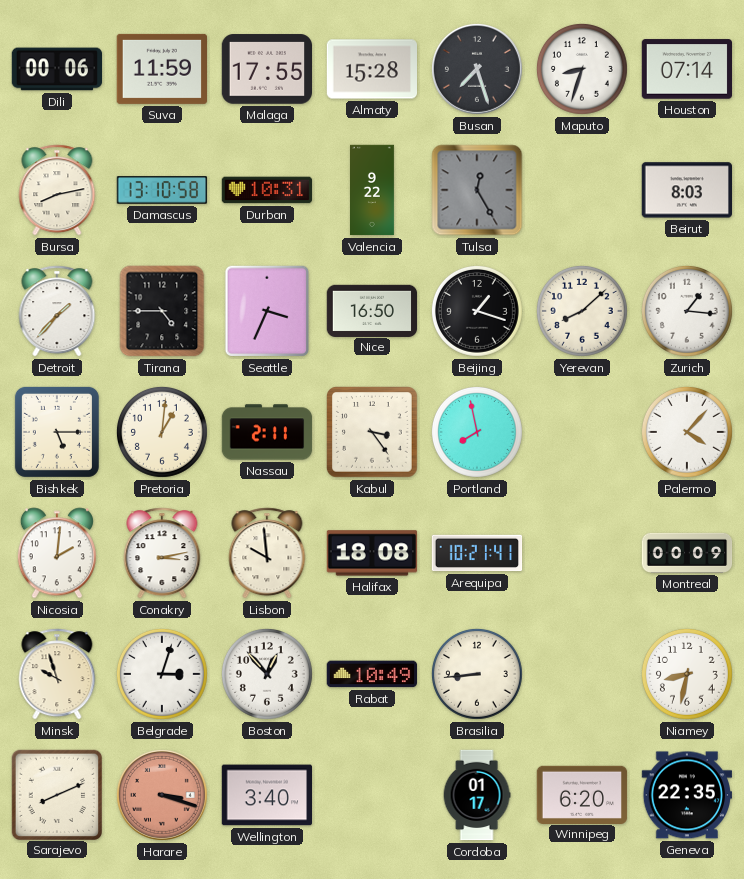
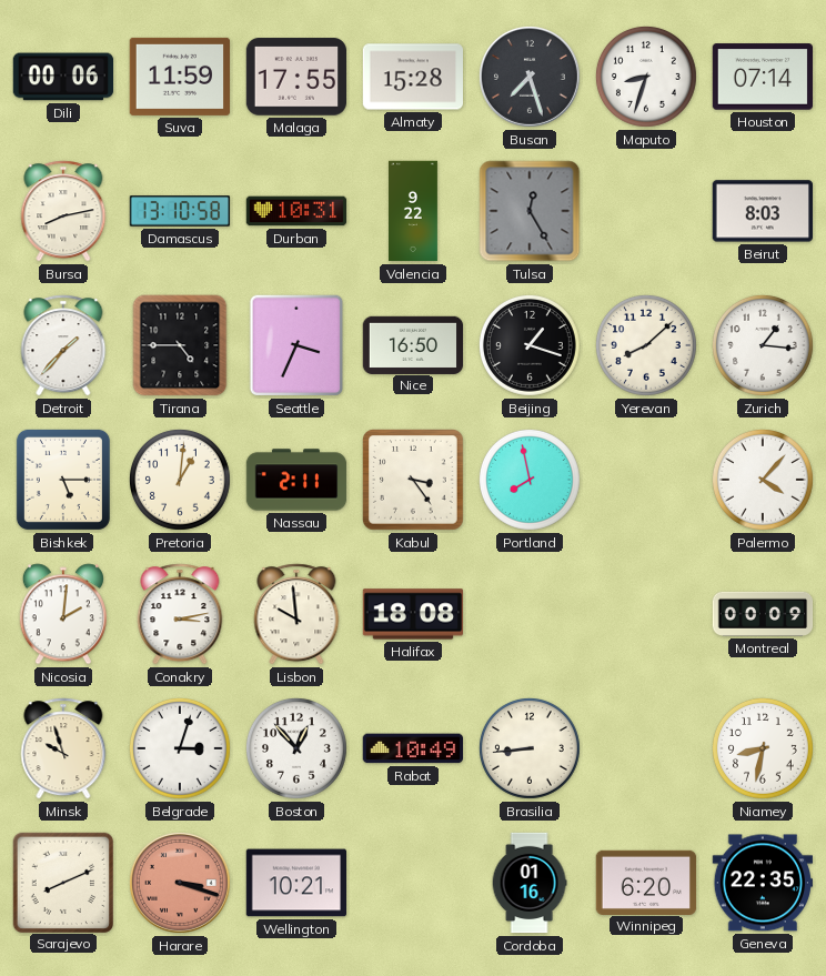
Arequipa: 10:21 -> none (477, 553)
Wellington: 3:40 -> 10:21 (295, 883)
Cordoba: 01:17 -> 01:16 (530, 883)
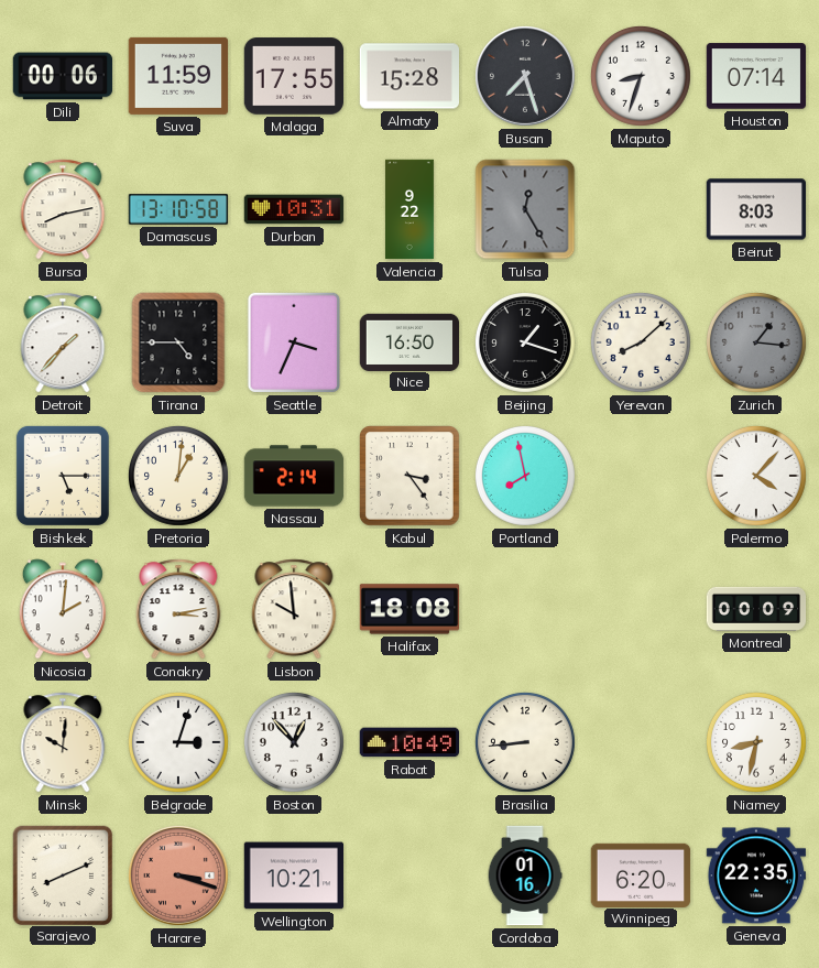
Zurich dial: white -> grey (756, 342)
Nassau: 2:11 -> 2:14 (294, 476)
Minsk: 9:57 -> 10:01 (63, 742)
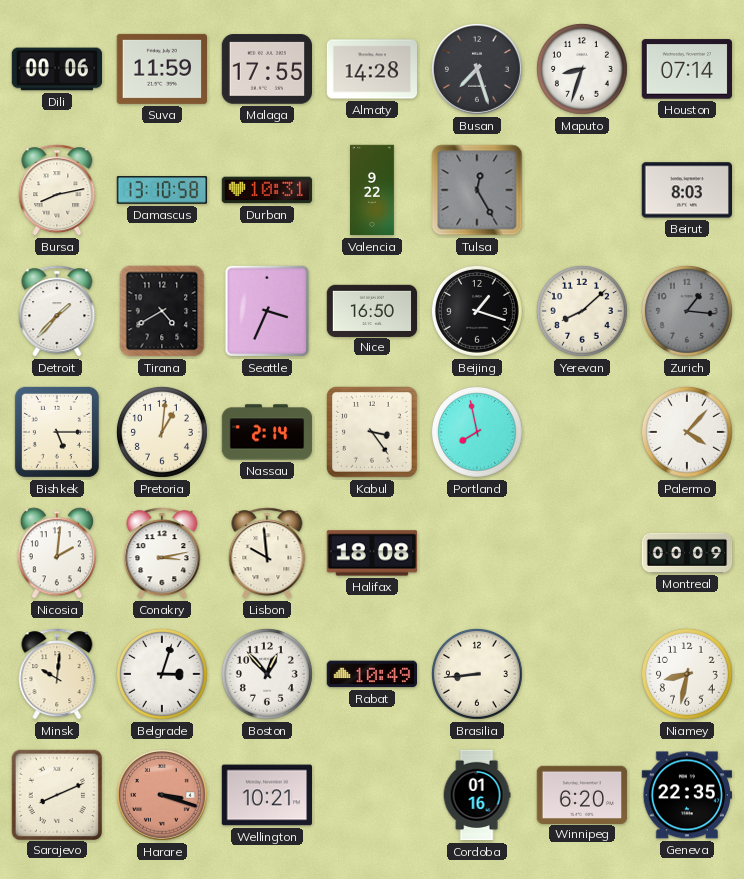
Almaty: 15:28 -> 14:28 (372, 69)
Tirana: 4:45 -> 4:40 (162, 311)
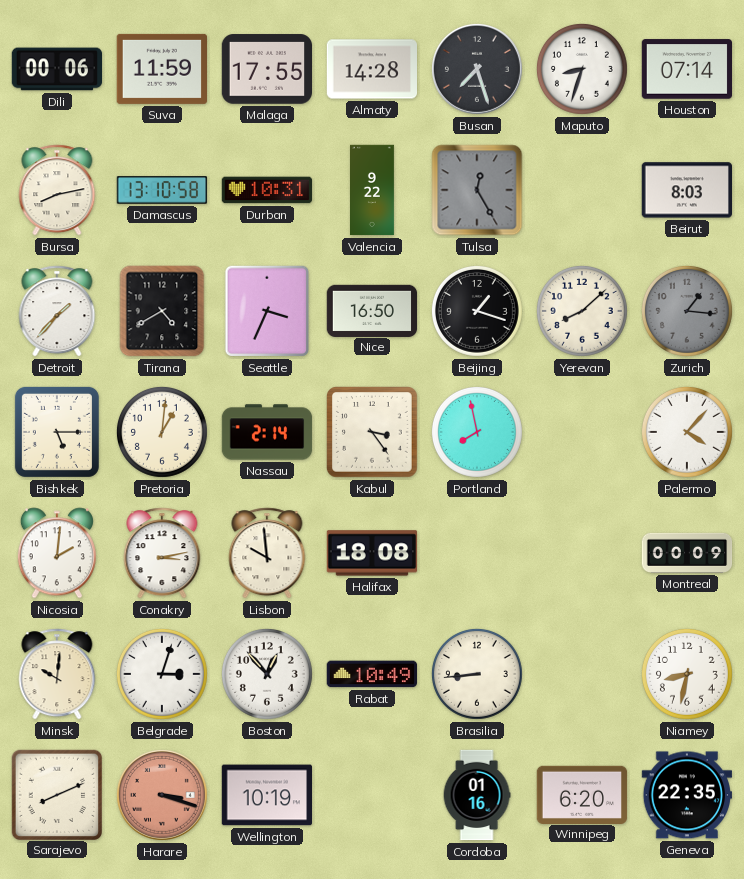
Wellington: 10:21 -> 10:19 (266, 795)
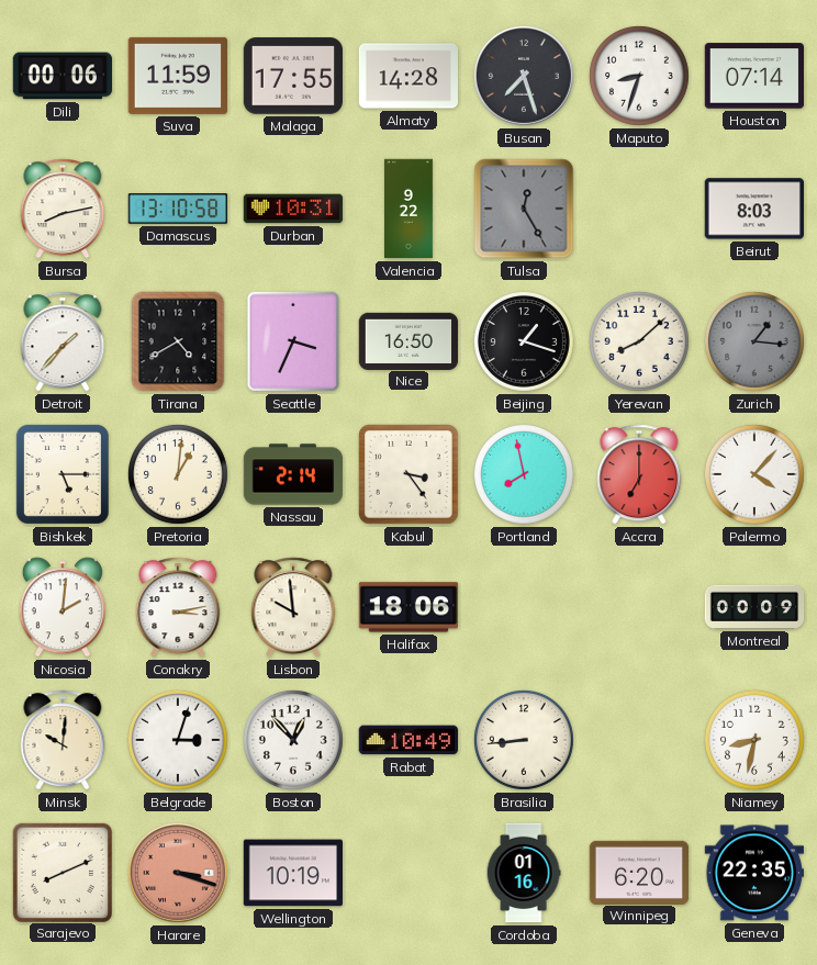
Accra: none -> 7:00 (639, 474)
Halifax: 18:08 -> 18:06 (408, 607)
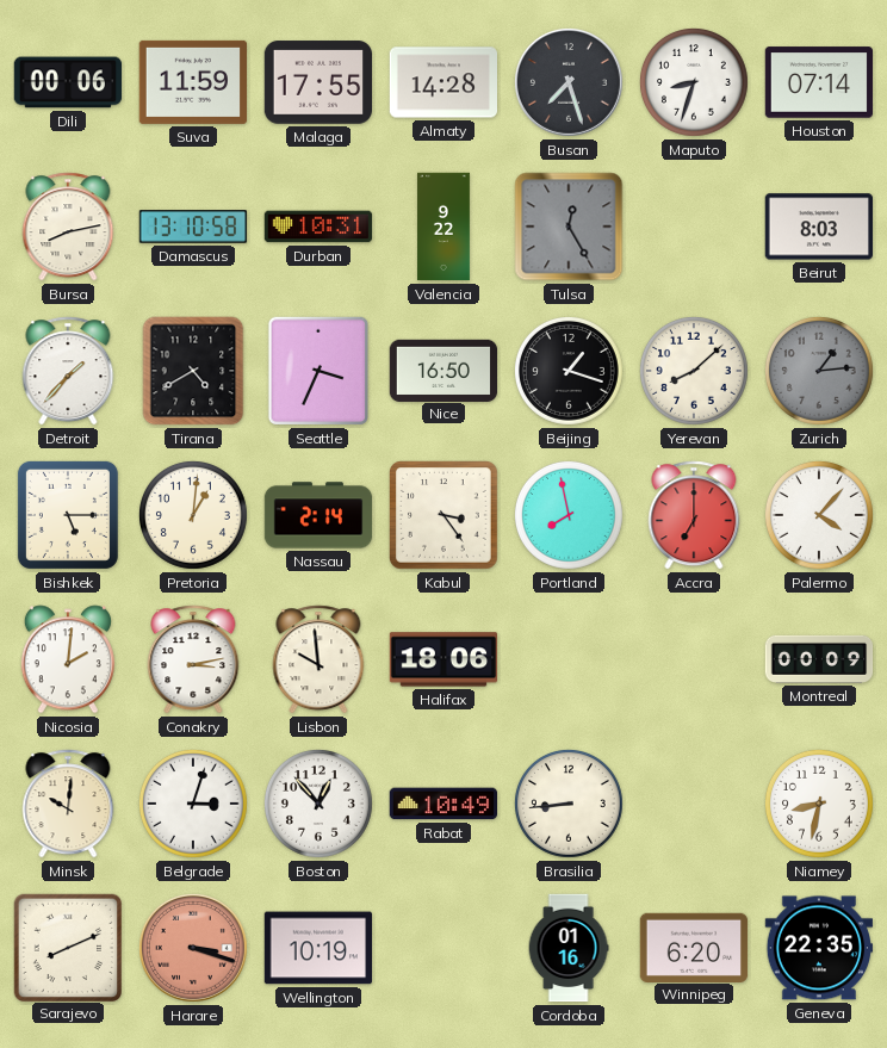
Zurich: 1:16 -> 1:14 (819, 371)
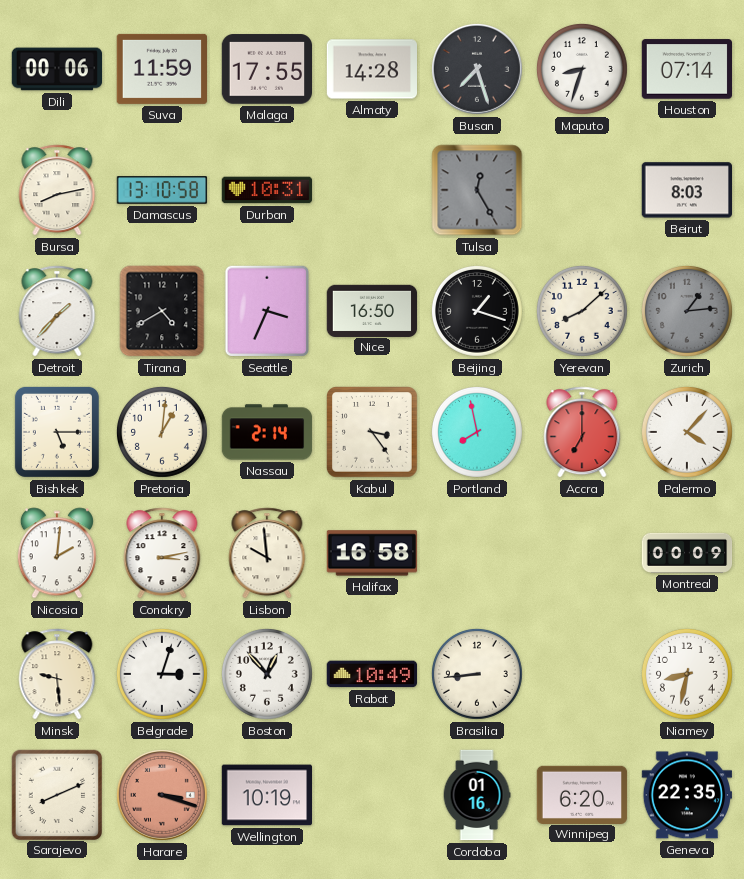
Valencia: 9:22 -> none (445, 227)
Halifax: 18:06 -> 16:58 (372, 553)
Minsk: 10:01 -> 9:29 (57, 674)
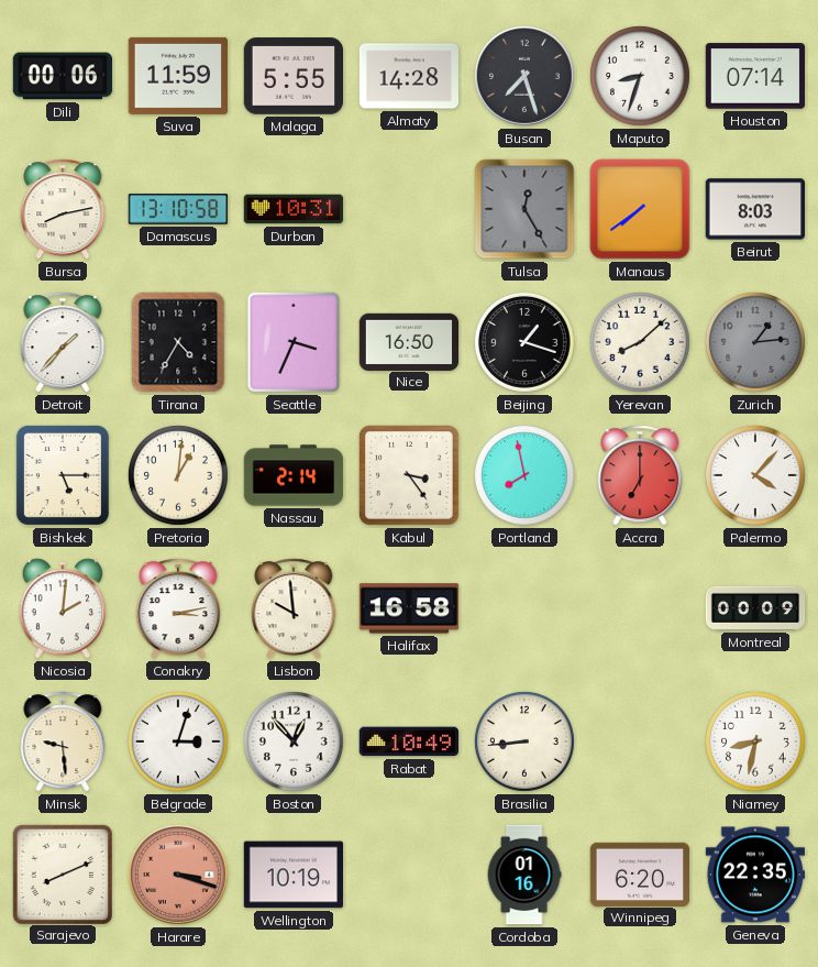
Malaga: 17:55 -> 5:55 (294, 76)
Manaus: none -> 7:39 (640, 209)
Tirana: 4:40 -> 4:35 (178, 342)
